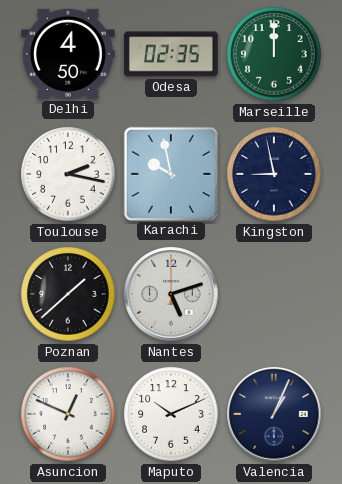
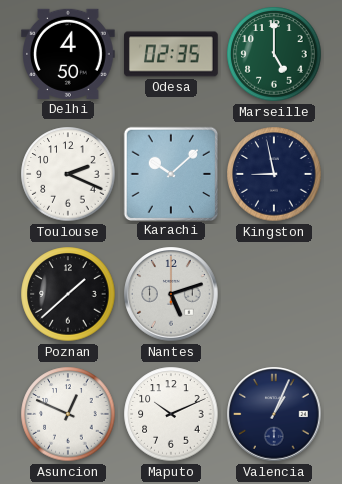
Marseille: 12:00 -> 5:00 (274, 54)
Toulouse: 2:17 -> 2:19 (68, 174)
Karachi: 9:58 -> 10:08 (170, 173)
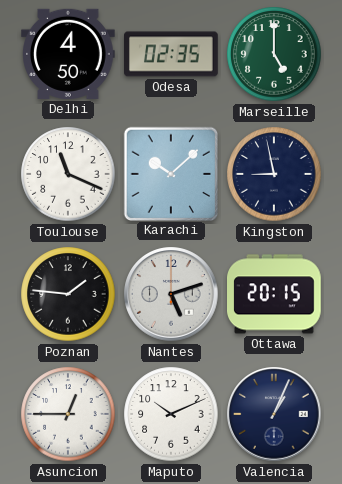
Toulouse: 2:19 -> 11:19 (68, 174)
Poznan: 1:38 -> 1:46 (68, 294)
Ottawa: none -> 20:15 (275, 294)
Asuncion: 12:49 -> 12:45 (68, 414)
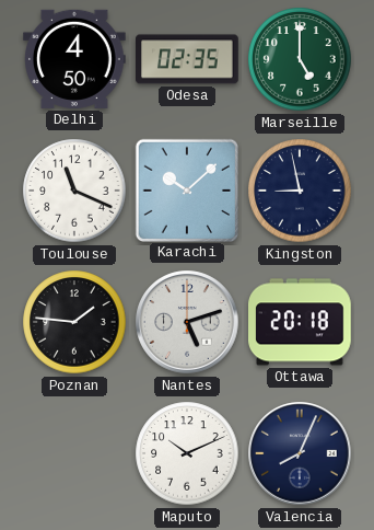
Ottawa: 20:15 -> 20:18 (301, 322)
Asuncion: 12:45 -> none (68, 414)
Valencia: 1:04 -> 8:04 (300, 453)
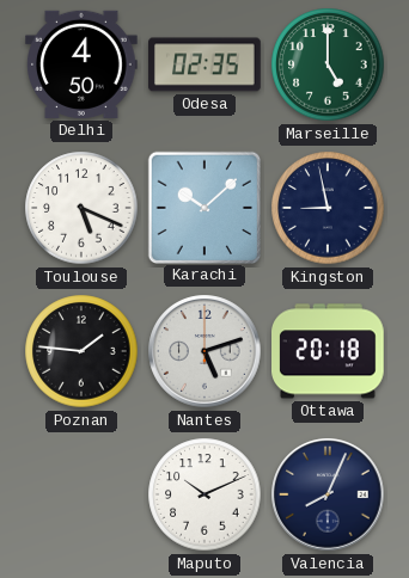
Toulouse: 11:19 -> 5:19 (81, 208)
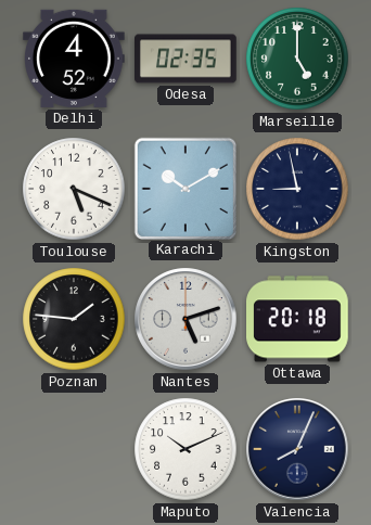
Delhi: 4:50 -> 4:52 (75, 59)
Karachi: 10:08 -> 10:10 (184, 188)
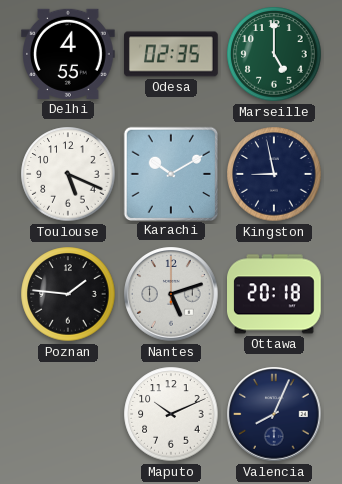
Delhi: 4:52 -> 4:55 (69, 54)
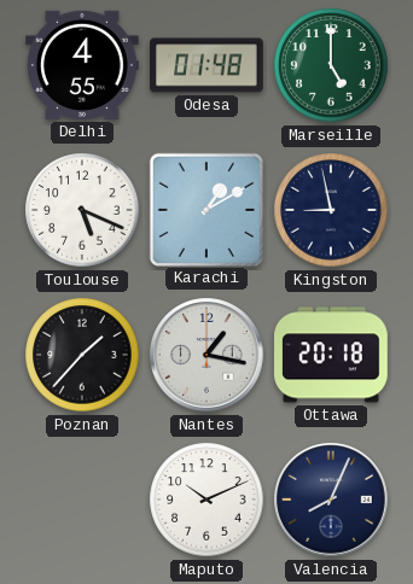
Odesa: 02:35 -> 01:48 (208, 65)
Karachi: 10:10 -> 1:10 (205, 209)
Poznan: 1:46 -> 1:37 (82, 355)
Nantes: 5:12 -> 1:17 (206, 355)
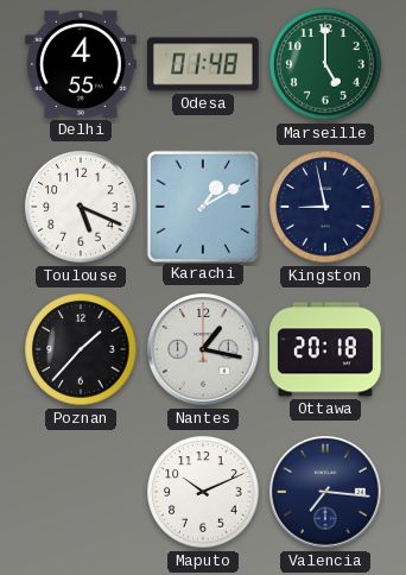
Valencia: 8:04 -> 7:16 (325, 492)
